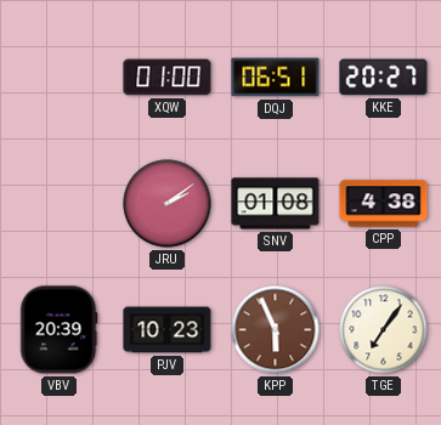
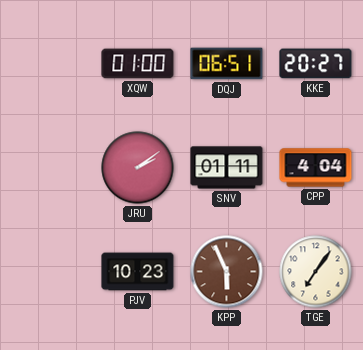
SNV: 01:08 -> 01:11 (227, 168)
CPP: 4:38 -> 4:04 (316, 168)
VBV: 20:39 -> none (58, 330)
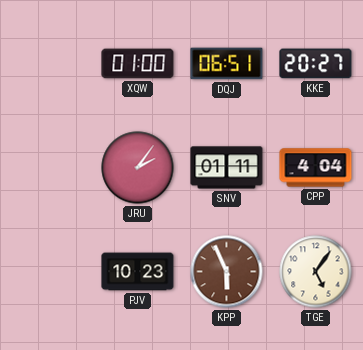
JRU: 2:09 -> 2:06 (138, 168)
TGE: 7:06 -> 5:06 (316, 272)
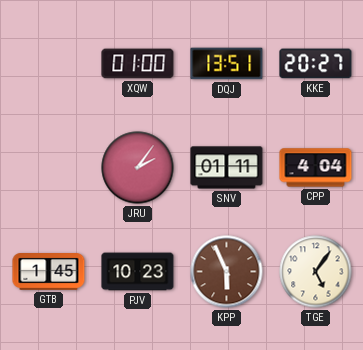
DQJ: 06:51 -> 13:51 (227, 64)
GTB: none -> 1:45 (49, 272)
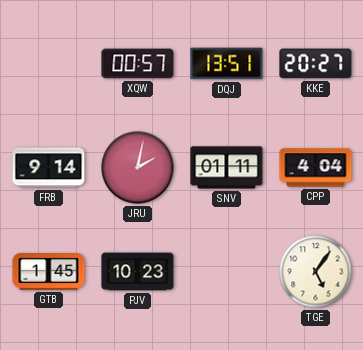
XQW: 01:00 -> 00:57 (138, 64)
FRB: none -> 9:14 (49, 168)
JRU: 2:06 -> 2:02 (138, 168)
KPP: 5:56 -> none (227, 272)
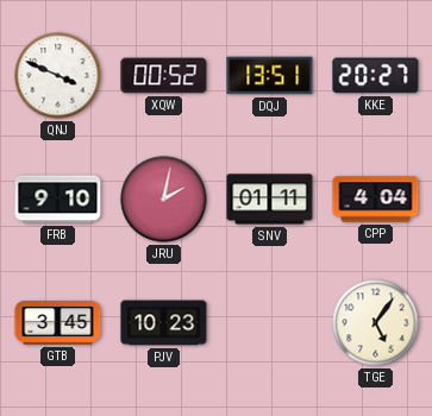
QNJ: none -> 3:49 (58, 76)
XQW: 00:57 -> 00:52 (164, 76)
FRB: 9:14 -> 9:10 (58, 200)
GTB: 1:45 -> 3:45 (58, 323)
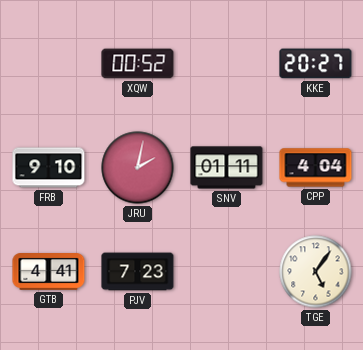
QNJ: 3:49 -> none (58, 76)
DQJ: 13:51 -> none (270, 76)
GTB: 3:45 -> 4:41 (49, 272)
PJV: 10:23 -> 7:23 (138, 272)
